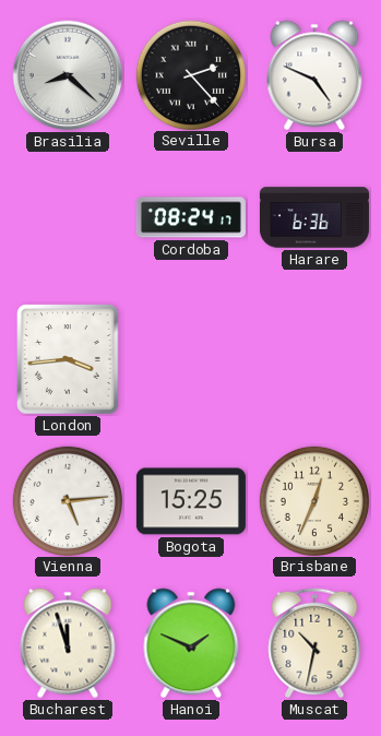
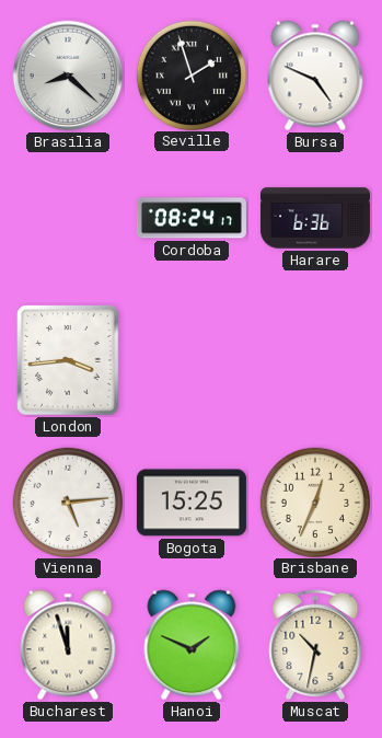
Seville: 2:23 -> 1:57 (190, 74)
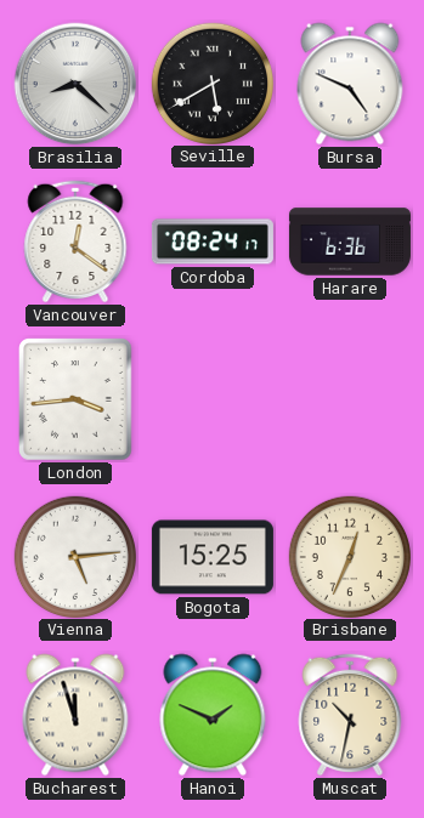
Seville: 1:57 -> 5:40 (211, 83)
Vancouver: none -> 12:21 (75, 242)
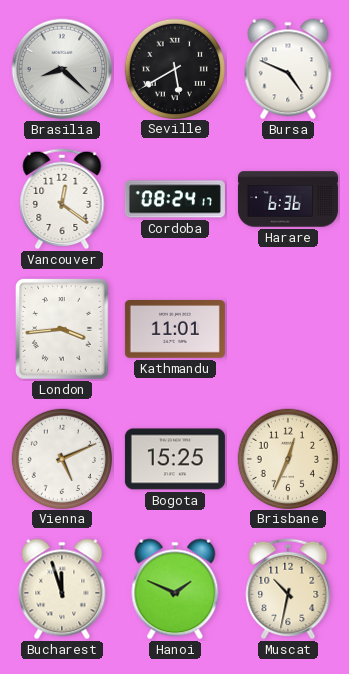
Kathmandu: none -> 11:01 (175, 330)
Vienna: 5:14 -> 5:11 (61, 458)
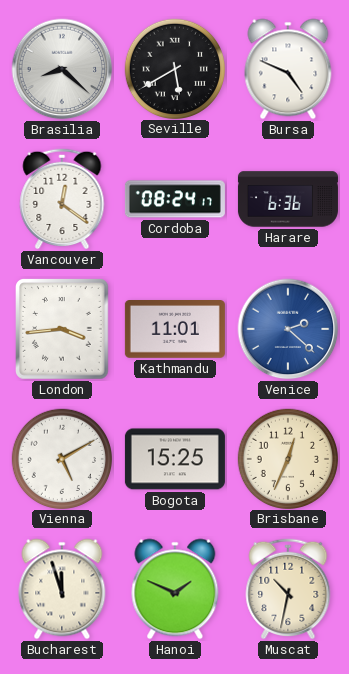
Venice: none -> 2:22 (288, 329)
Vienna: 5:11 -> 5:10 (61, 458)
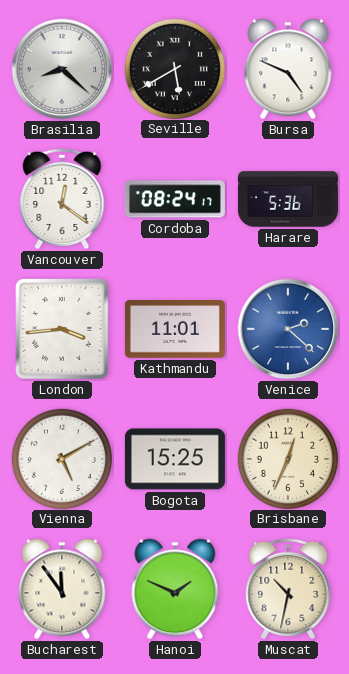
Harare: 6:36 -> 5:36 (288, 199)
Bucharest: 11:57 -> 11:54 (62, 589)
